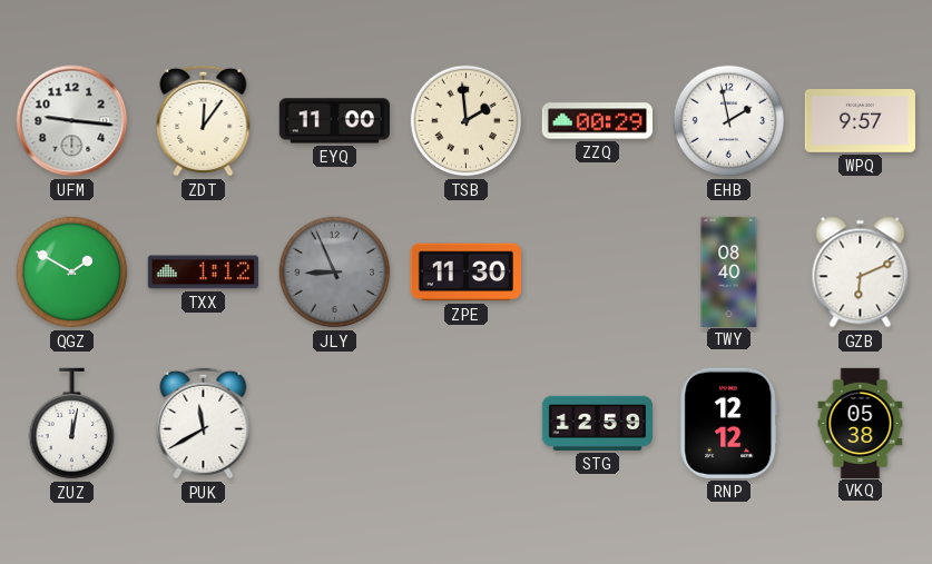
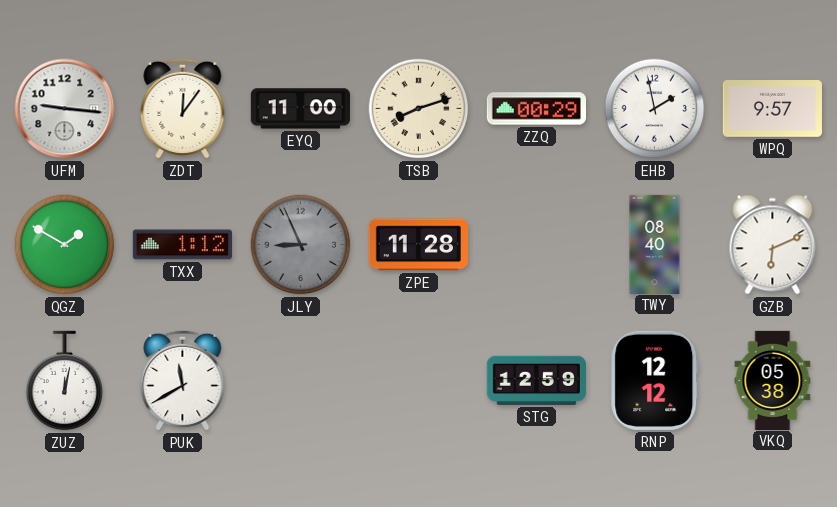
TSB: 1:59 -> 8:12 (419, 109)
ZPE: 11:30 -> 11:28 (418, 245)
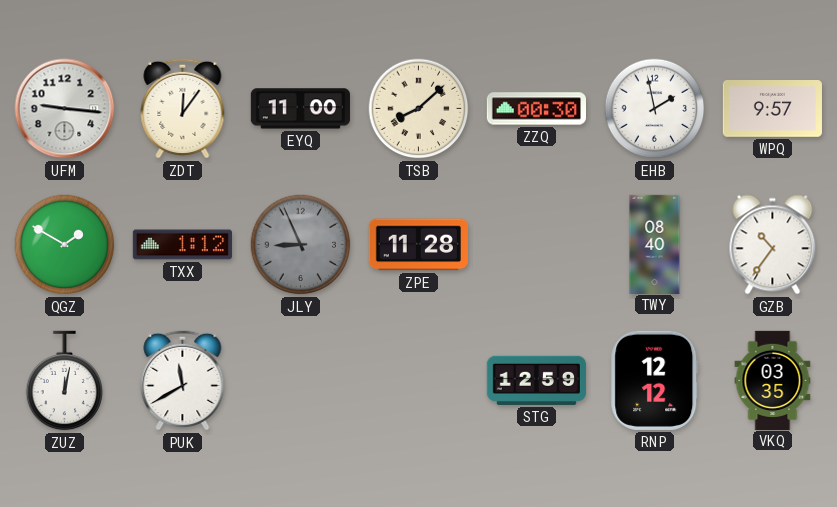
TSB: 8:12 -> 8:08 (419, 109)
ZZQ: 00:29 -> 00:30 (536, 109)
GZB: 6:11 -> 10:36 (773, 245)
VKQ: 05:38 -> 03:35 (773, 380)
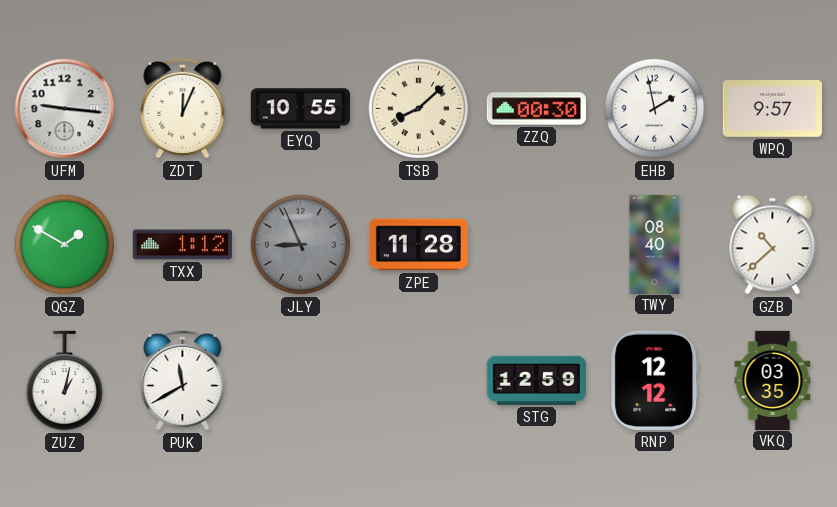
ZDT: 12:06 -> 12:04 (183, 108)
EYQ: 11:00 -> 10:55 (300, 109)
GZB: 10:36 -> 10:38 (773, 245)
ZUZ: 12:02 -> 1:02 (65, 381)
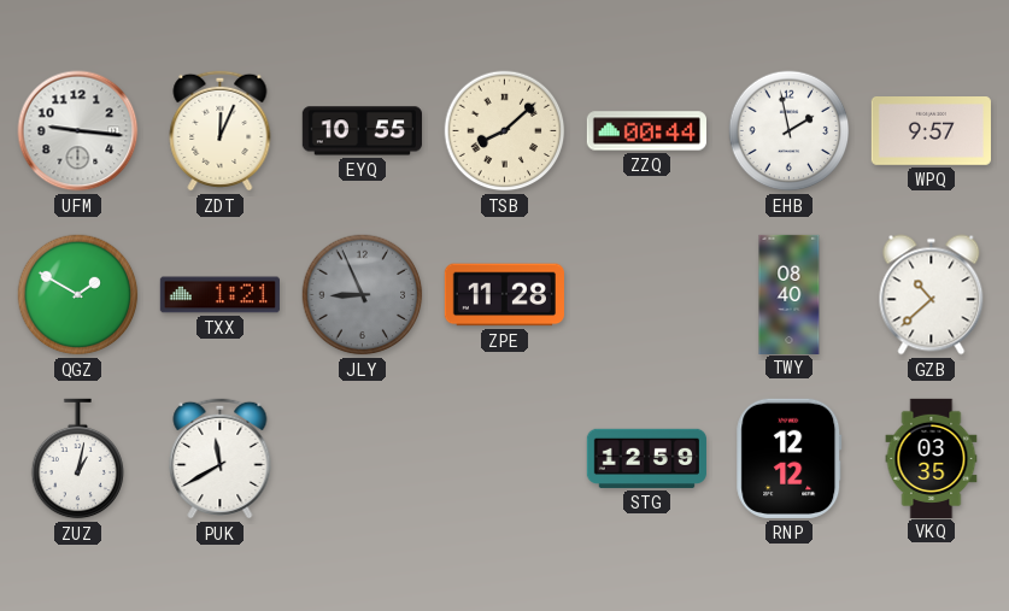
ZZQ: 00:30 -> 00:44 (646, 131)
TXX: 1:12 -> 1:21 (219, 295)
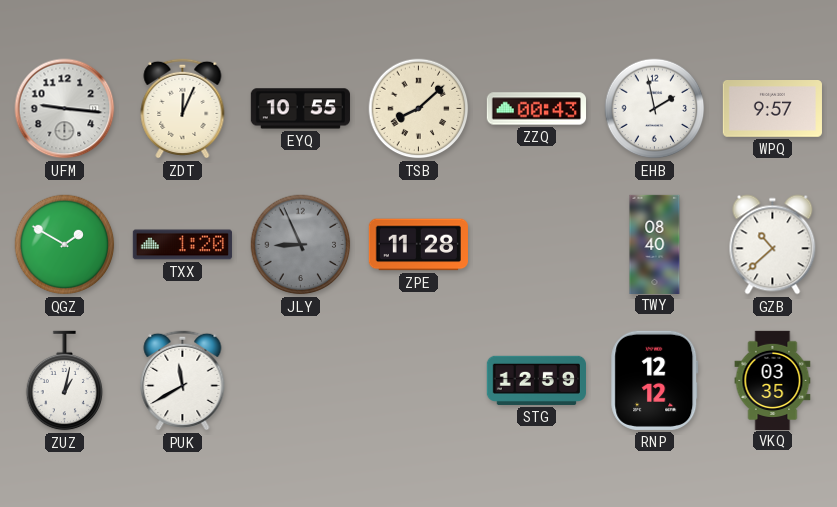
ZZQ: 00:44 -> 00:43 (536, 109)
TXX: 1:21 -> 1:20 (182, 245)
